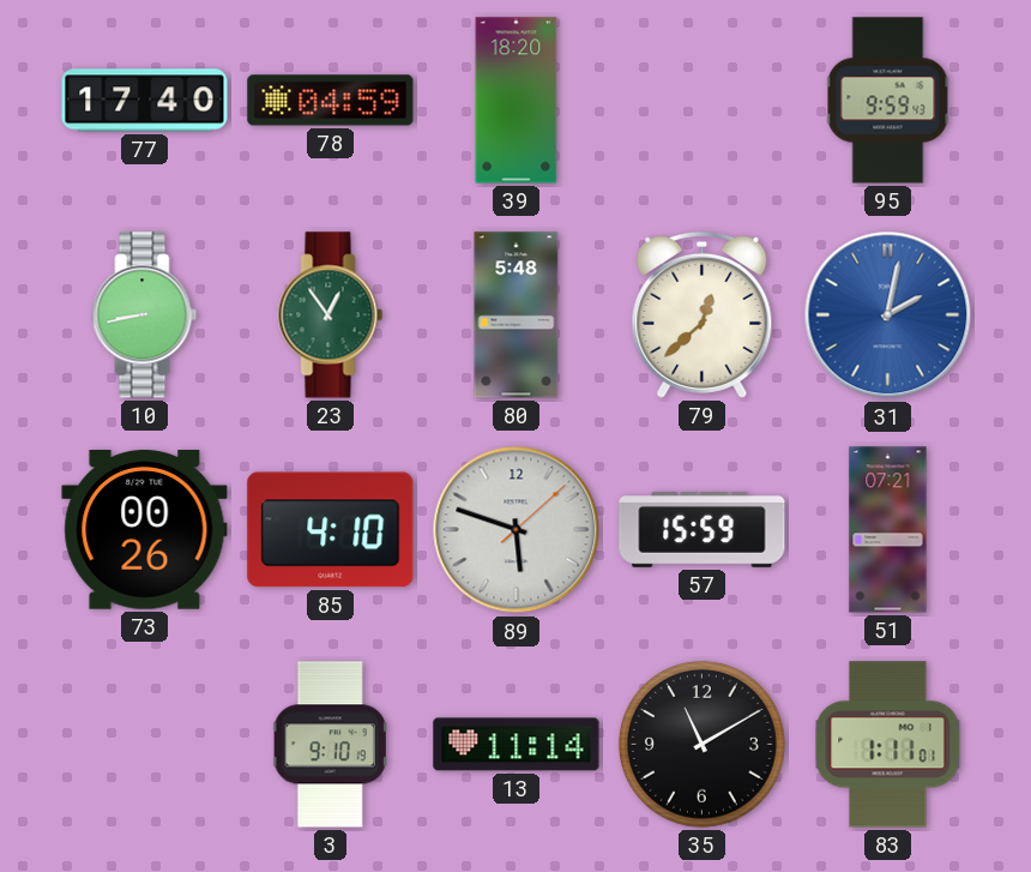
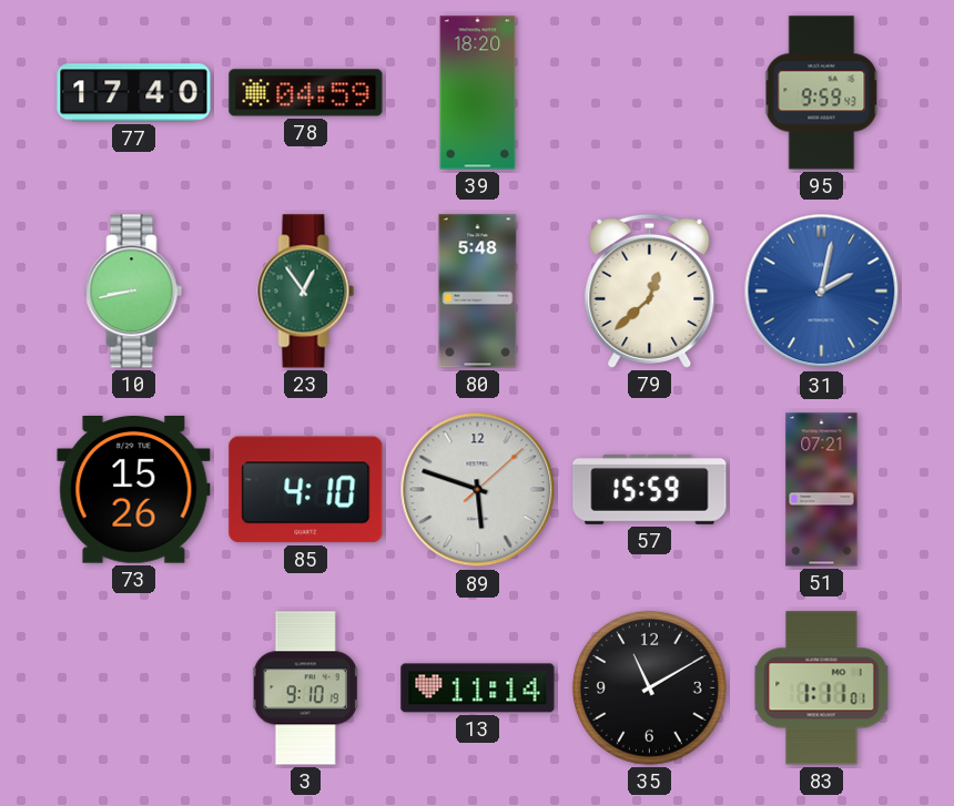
73: 00:26 -> 15:26 (134, 490)
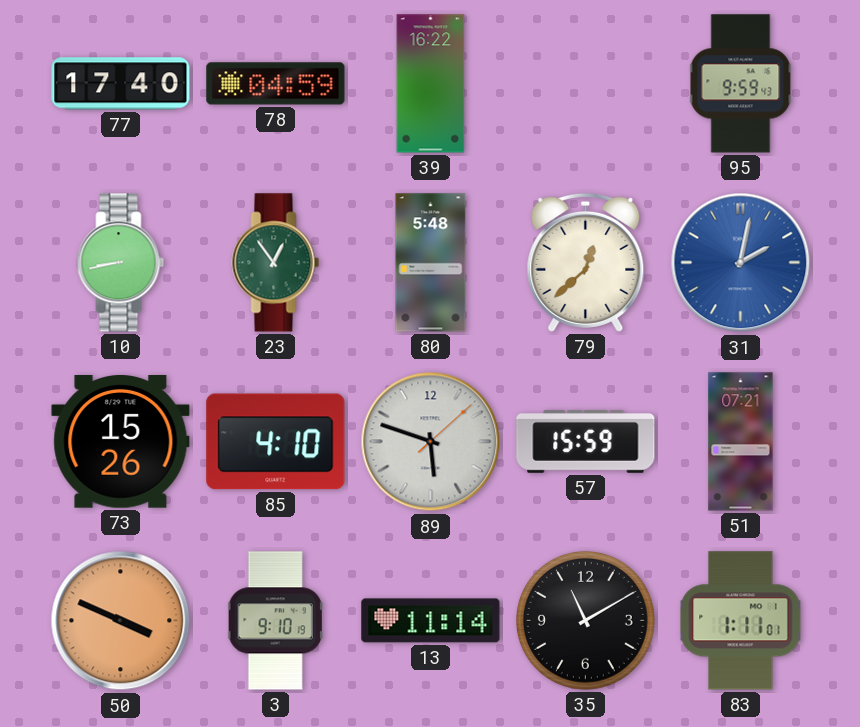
39: 18:20 -> 16:22 (431, 84)
50: none -> 3:49 (121, 621)
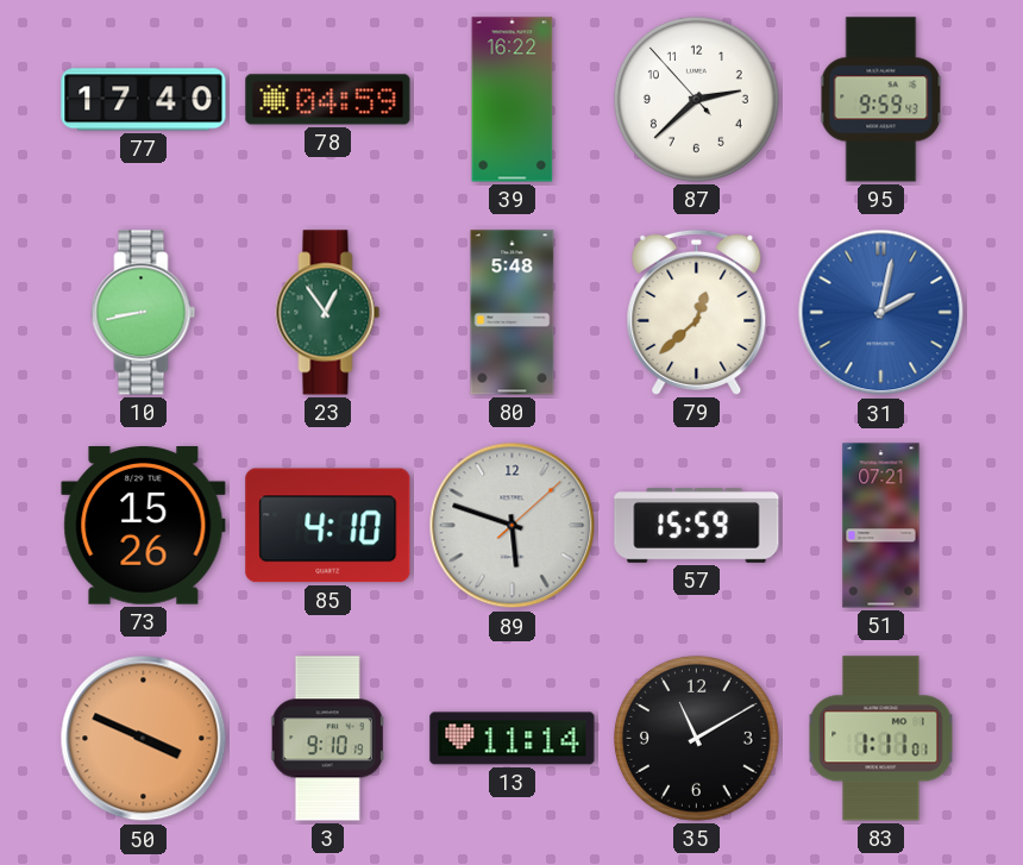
87: none -> 2:37 (696, 99)
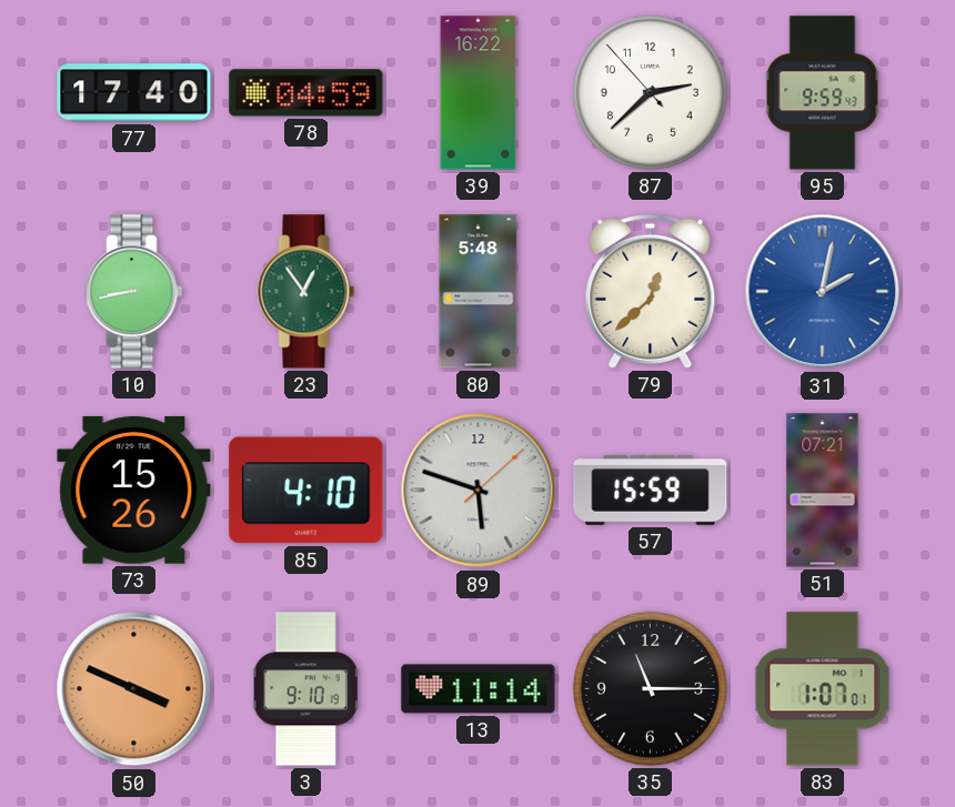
35: 11:10 -> 11:15 (650, 688)
83: 1:11 -> 1:07 (823, 689)
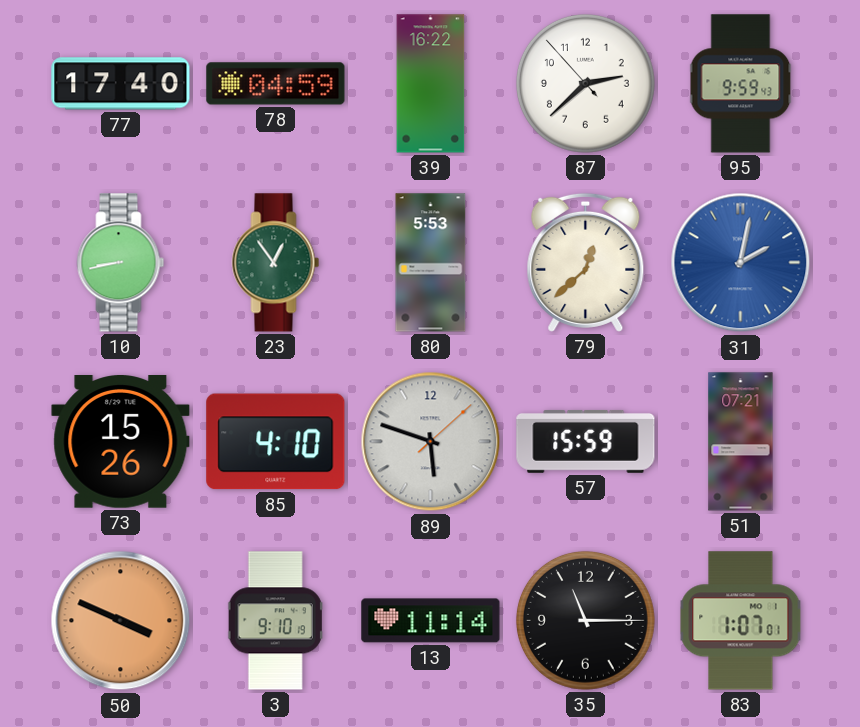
80: 5:48 -> 5:53 (431, 263)
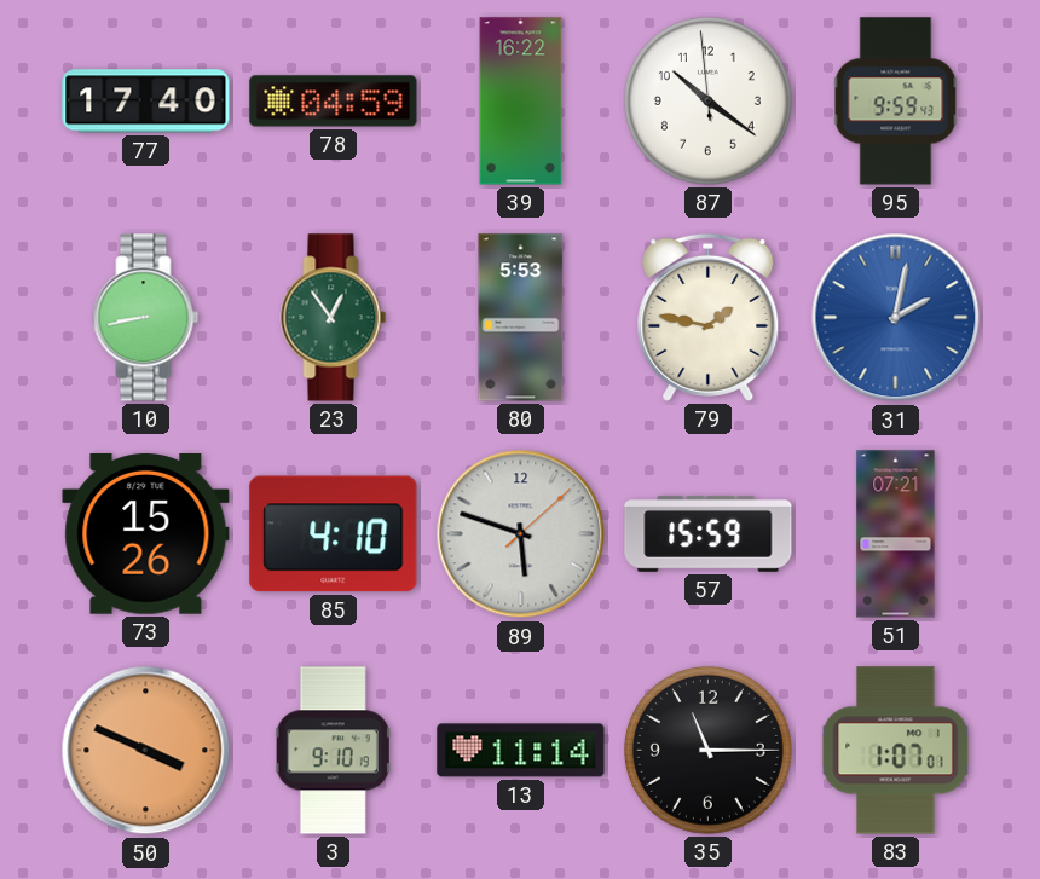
87: 2:37 -> 10:20 (707, 100)
79: 12:38 -> 1:47 (709, 317)
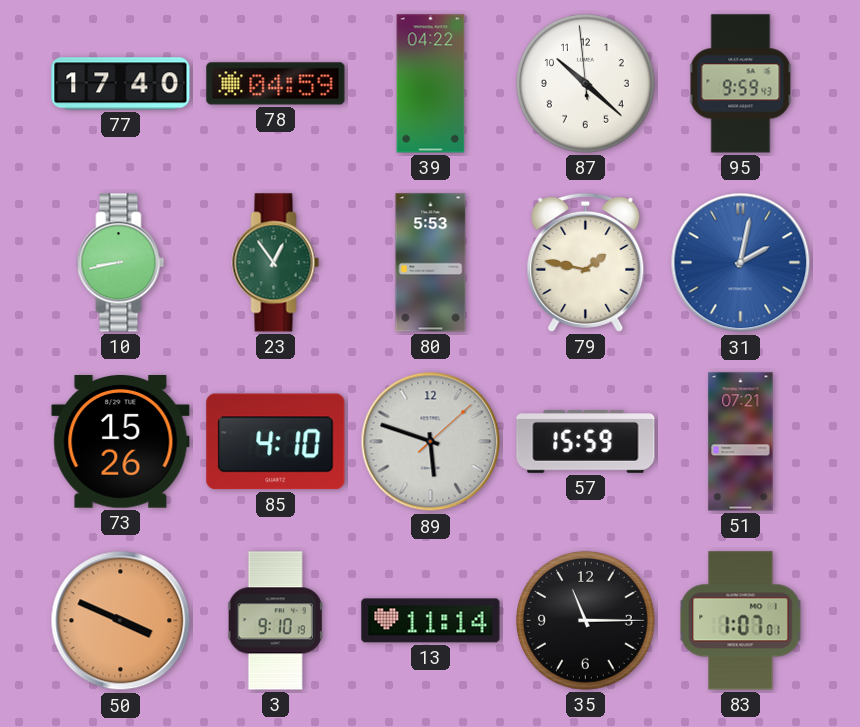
39: 16:22 -> 04:22 (431, 84)
87: 10:20 -> 10:21 (585, 83)
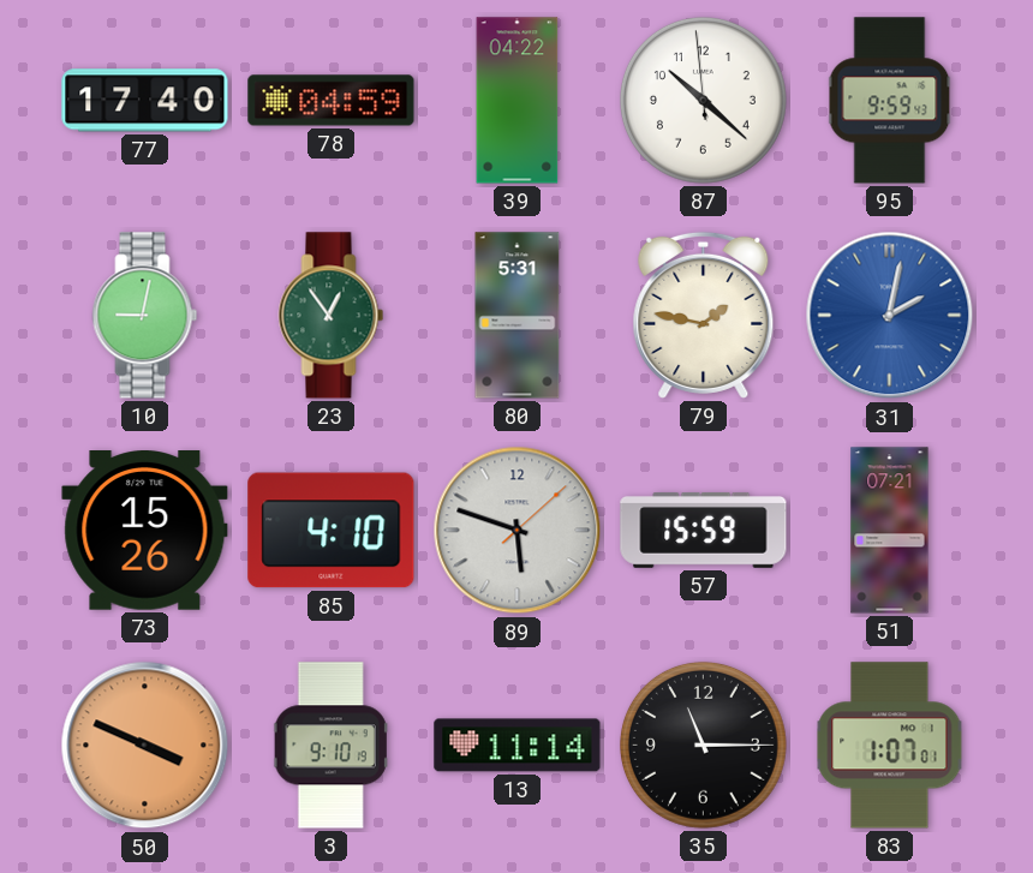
10: 8:43 -> 9:02 (145, 316)
80: 5:53 -> 5:31 (518, 316)
